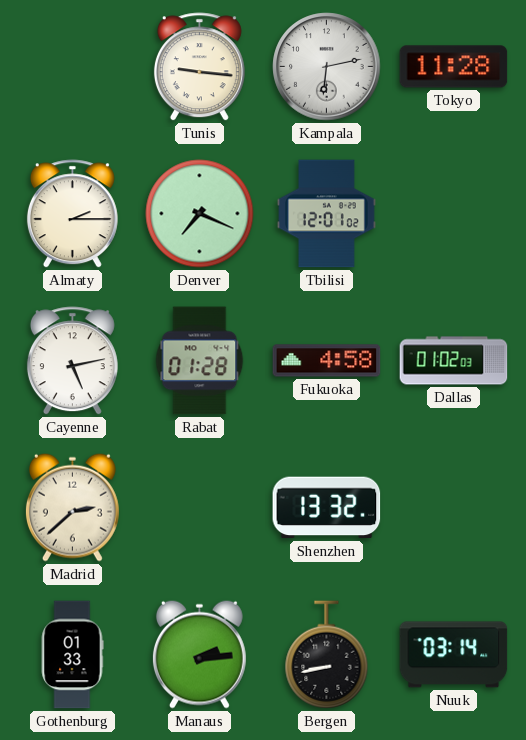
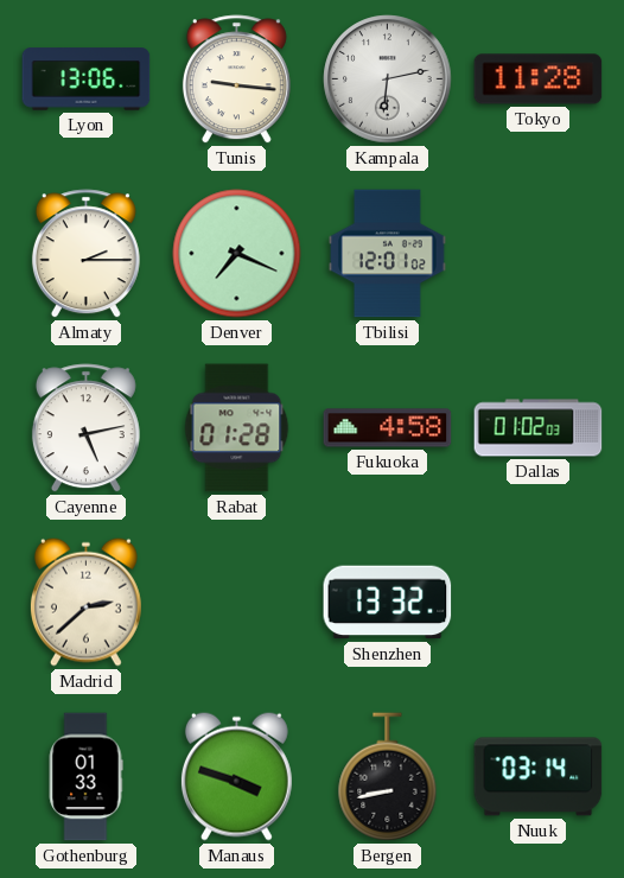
Lyon: none -> 13:06 (87, 79)
Manaus: 2:14 -> 3:48 (236, 776)
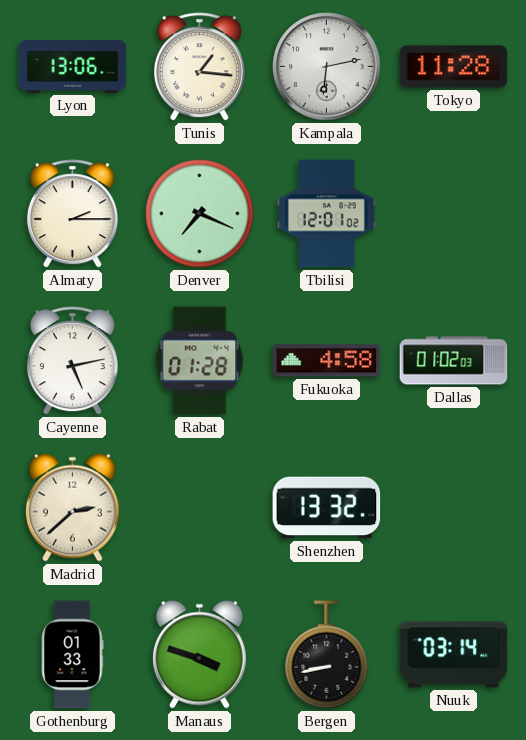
Tunis: 9:16 -> 1:16 (199, 67)
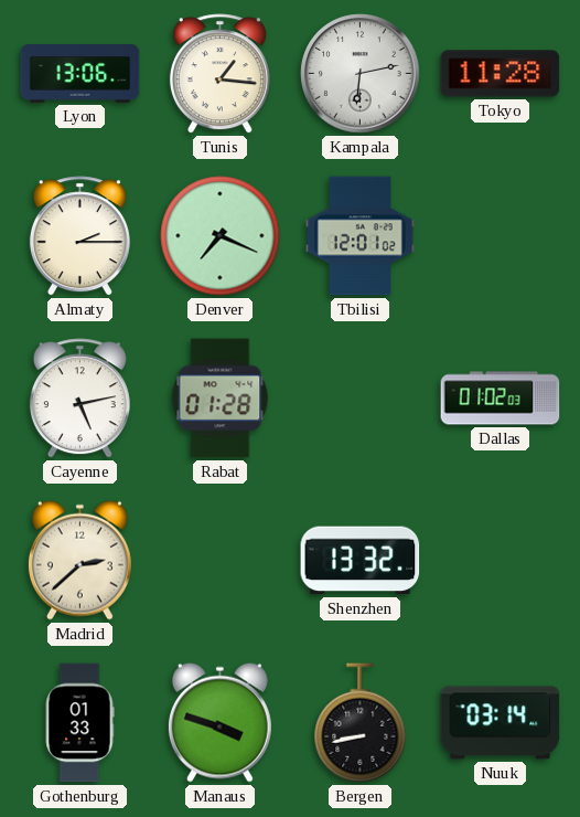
Fukuoka: 4:58 -> none (327, 361)
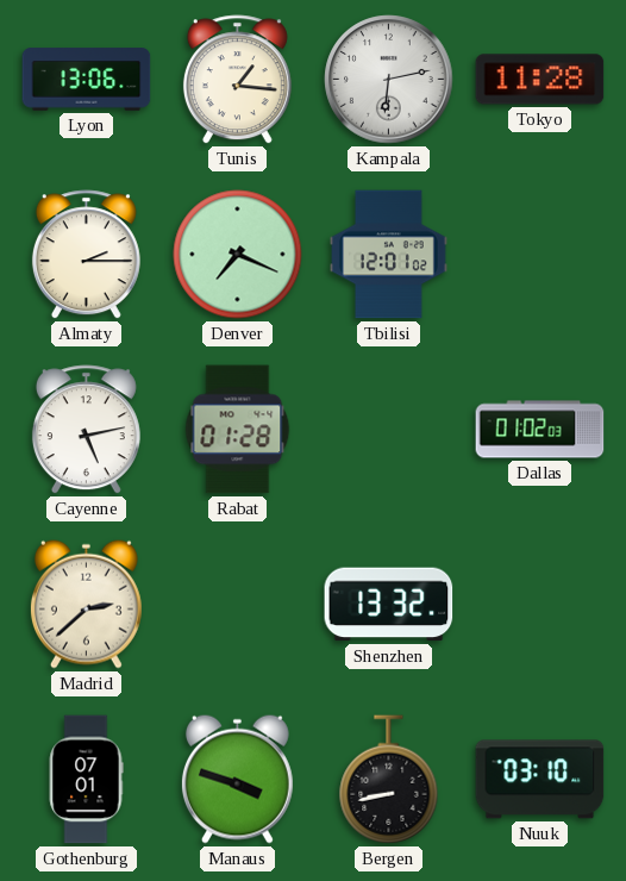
Gothenburg: 01:33 -> 07:01 (86, 780)
Nuuk: 03:14 -> 03:10 (540, 780)
